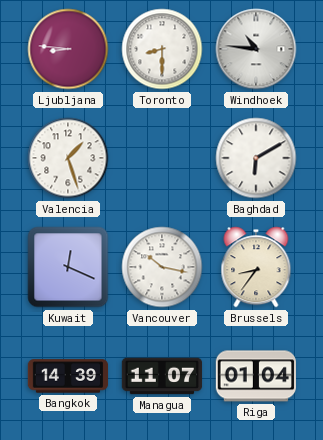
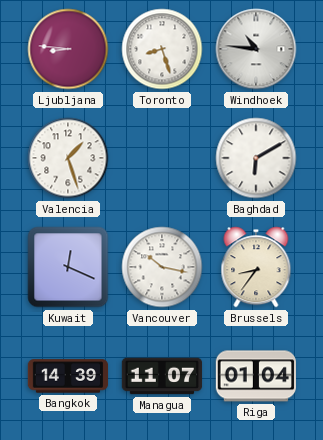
Toronto: 8:30 -> 8:27 (162, 49)
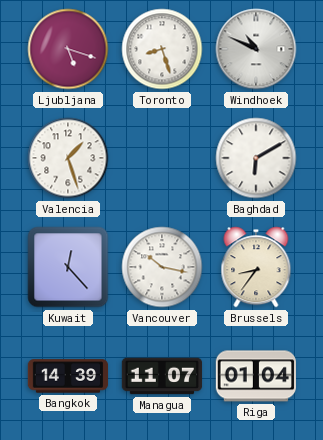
Ljubljana: 8:46 -> 5:18 (68, 49)
Windhoek: 10:46 -> 10:49 (256, 49)
Kuwait: 12:19 -> 12:23 (68, 267)
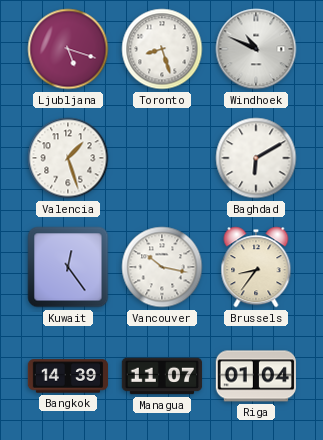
Kuwait: 12:23 -> 12:24 (68, 267)
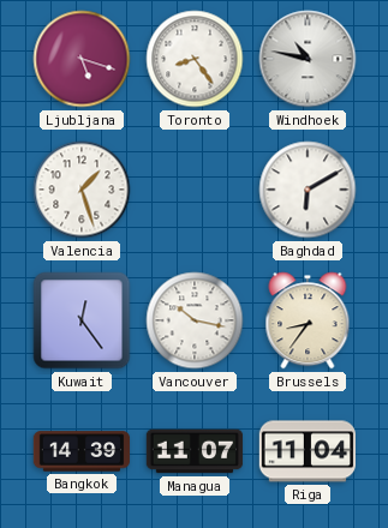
Toronto: 8:27 -> 8:24 (195, 59)
Windhoek: 10:49 -> 10:47 (308, 59)
Riga: 01:04 -> 11:04 (306, 451)
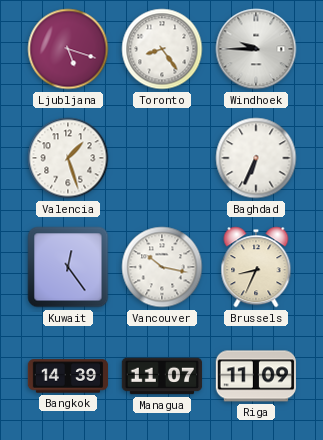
Windhoek: 10:47 -> 9:45 (256, 49)
Baghdad: 6:10 -> 6:34 (256, 158)
Brussels: 8:36 -> 8:34 (256, 267)
Riga: 11:04 -> 11:09 (255, 376)
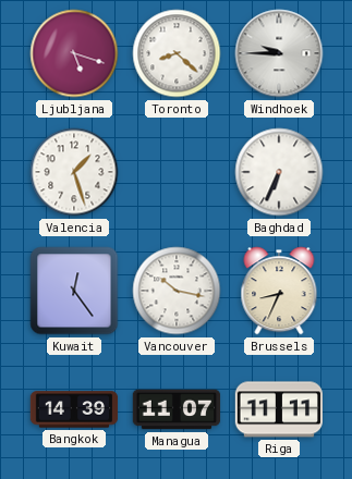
Toronto: 8:24 -> 8:22 (177, 53)
Riga: 11:09 -> 11:11 (278, 409)
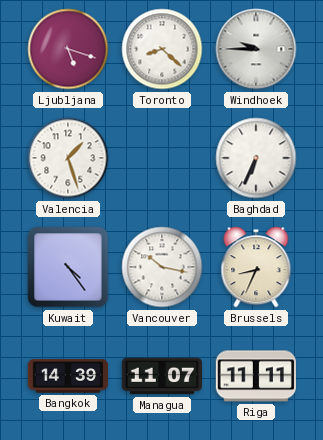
Kuwait: 12:24 -> 4:24 (68, 267)
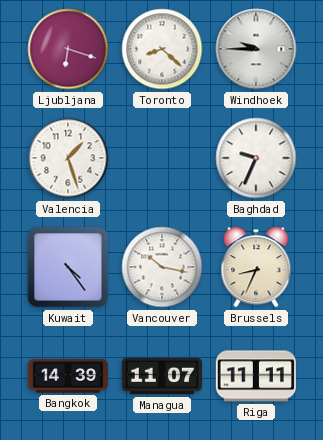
Ljubljana: 5:18 -> 6:18 (68, 49)
Baghdad: 6:34 -> 9:34 (256, 158)
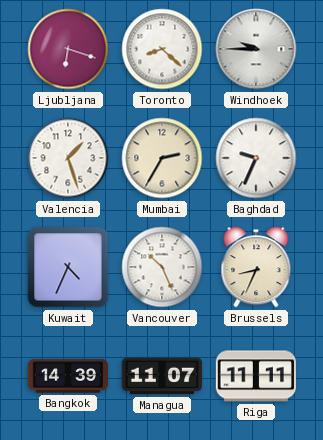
Mumbai: none -> 2:35 (162, 158)
Kuwait: 4:24 -> 4:34 (68, 267)
Vancouver: 10:17 -> 10:26 (162, 267)
